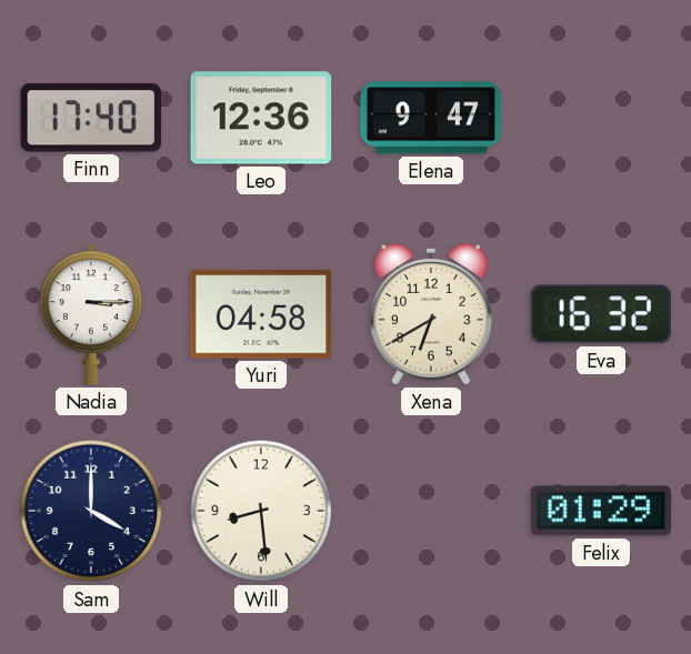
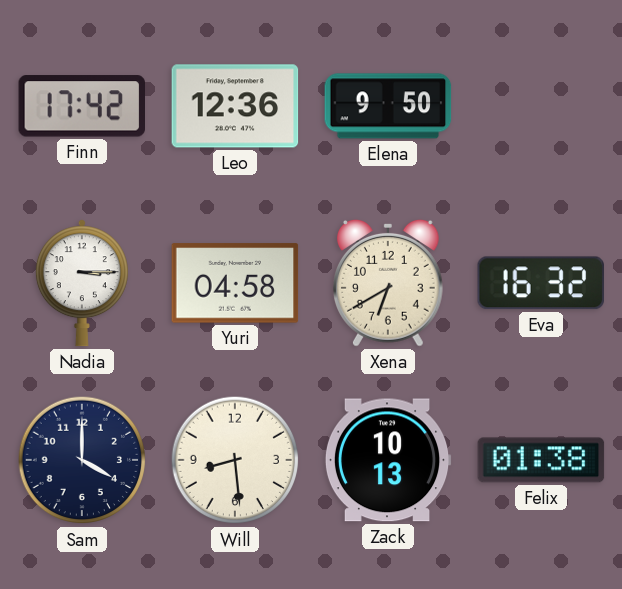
Finn: 17:40 -> 17:42 (81, 106)
Elena: 9:47 -> 9:50 (388, 106)
Zack: none -> 10:13 (388, 460)
Felix: 01:29 -> 01:38 (541, 460)
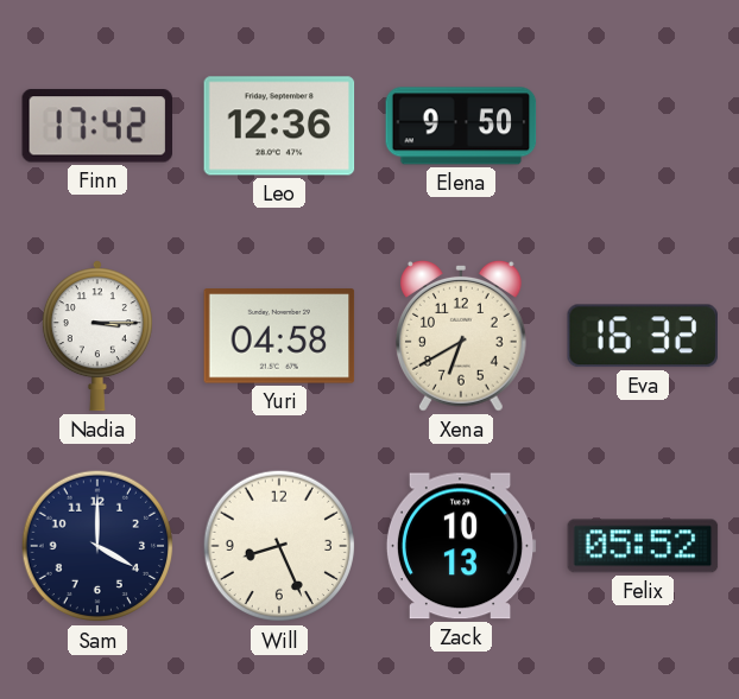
Will: 8:29 -> 8:26 (279, 546)
Felix: 01:38 -> 05:52 (643, 546)
